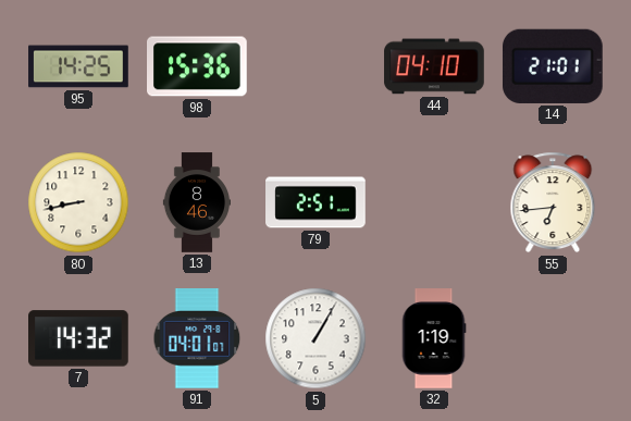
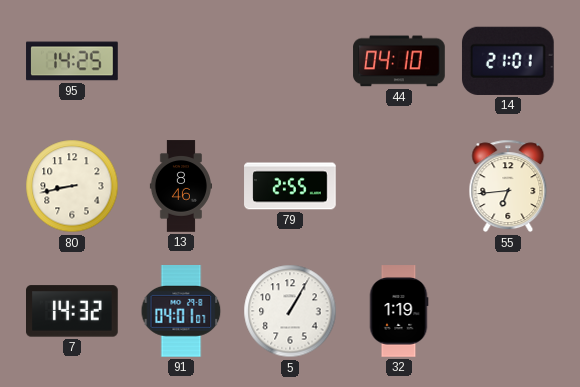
98: 15:36 -> none (198, 66)
79: 2:51 -> 2:55 (290, 186)
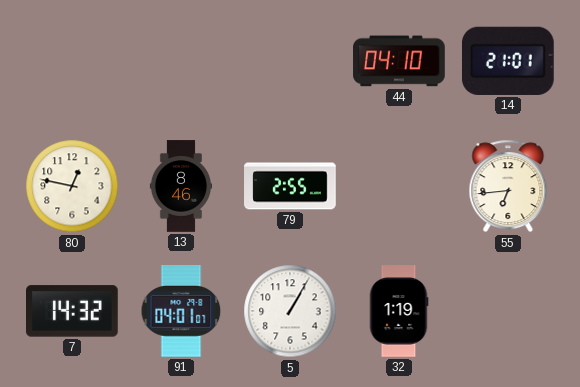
95: 14:25 -> none (72, 61)
80: 8:43 -> 12:47 (72, 186)
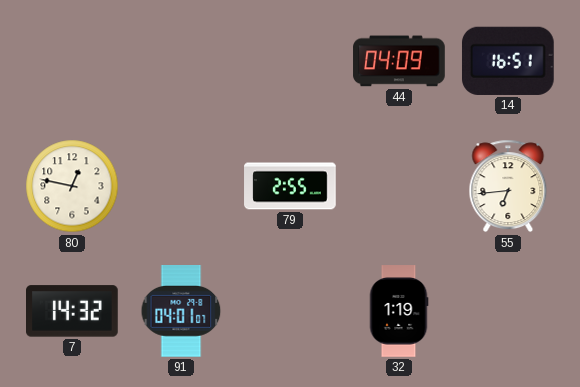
44: 04:10 -> 04:09 (399, 61)
14: 21:01 -> 16:51 (508, 61)
13: 8:46 -> none (180, 186)
5: 1:05 -> none (290, 311)
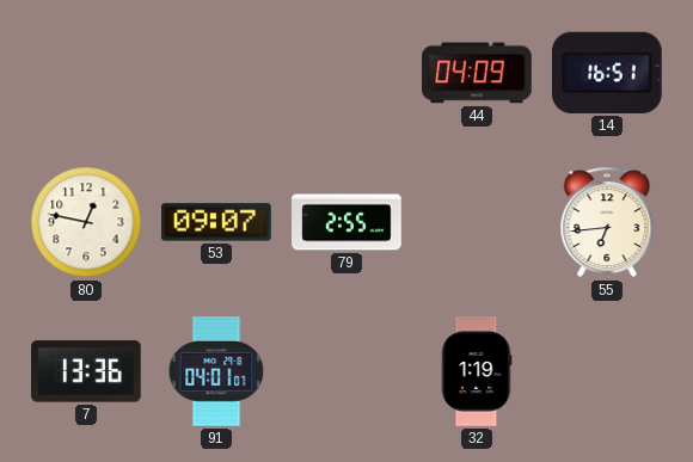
53: none -> 09:07 (217, 222)
7: 14:32 -> 13:36 (86, 371)
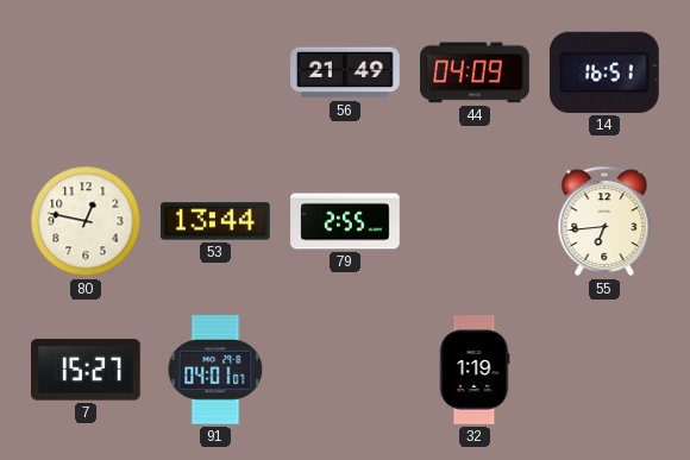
56: none -> 21:49 (345, 73)
53: 09:07 -> 13:44 (217, 221)
7: 13:36 -> 15:27 (86, 370)
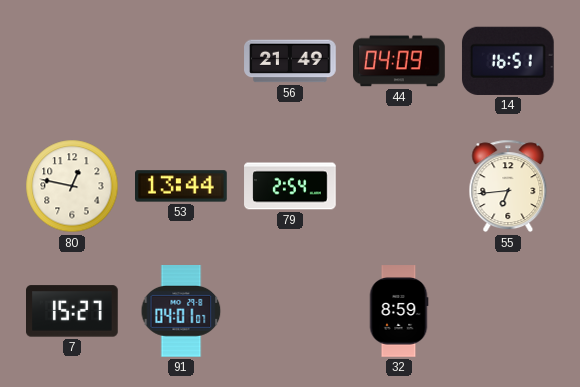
79: 2:55 -> 2:54 (290, 186)
32: 1:19 -> 8:59 (399, 311)
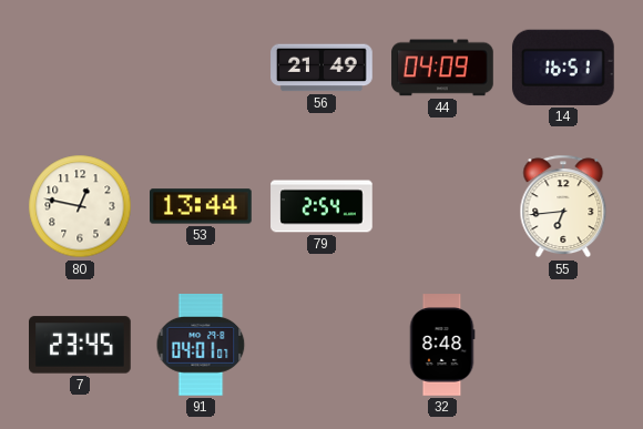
7: 15:27 -> 23:45 (80, 345)
32: 8:59 -> 8:48 (442, 345)
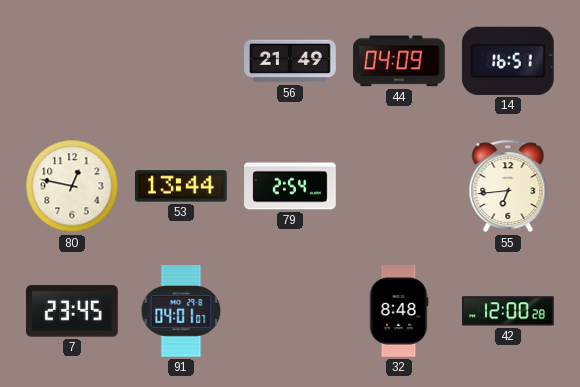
42: none -> 12:00 (509, 311)
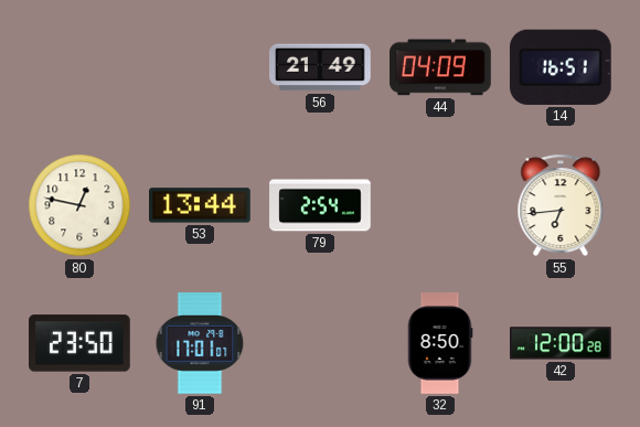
7: 23:45 -> 23:50 (79, 343)
91: 04:01 -> 17:01 (200, 344)
32: 8:48 -> 8:50 (440, 343)
